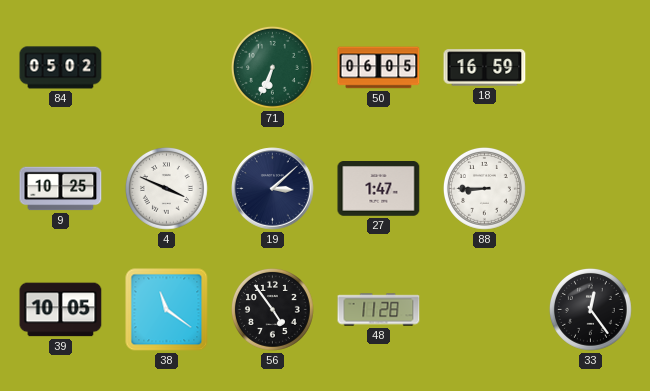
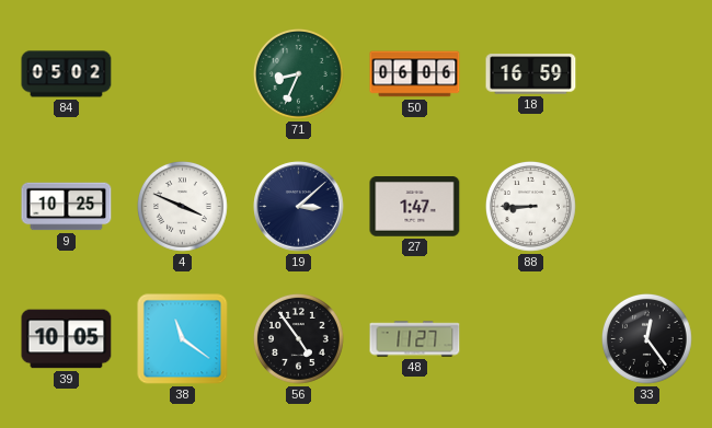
71: 6:34 -> 8:34 (298, 73)
50: 06:05 -> 06:06 (415, 74)
48: 11:28 -> 11:27 (415, 339)
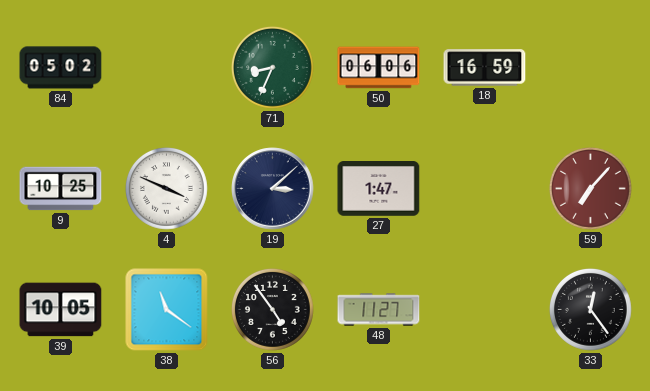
88: 8:45 -> none (530, 206)
59: none -> 7:07 (590, 188)
